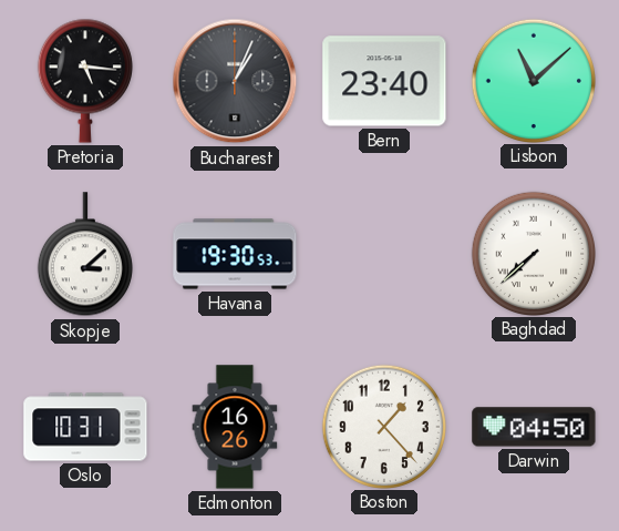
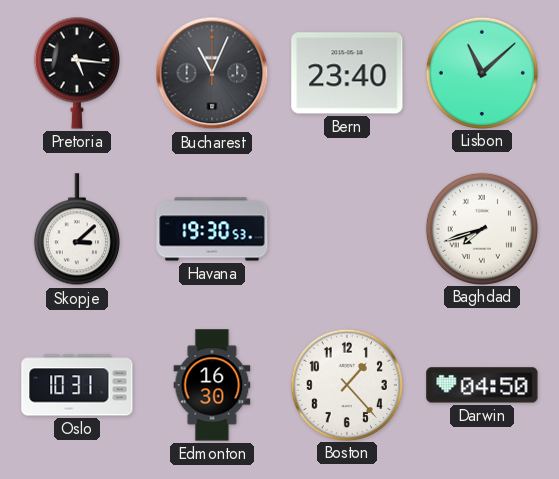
Bucharest: 1:04 -> 11:04 (212, 73)
Baghdad: 7:38 -> 7:42 (481, 228)
Edmonton: 16:26 -> 16:30 (212, 385)
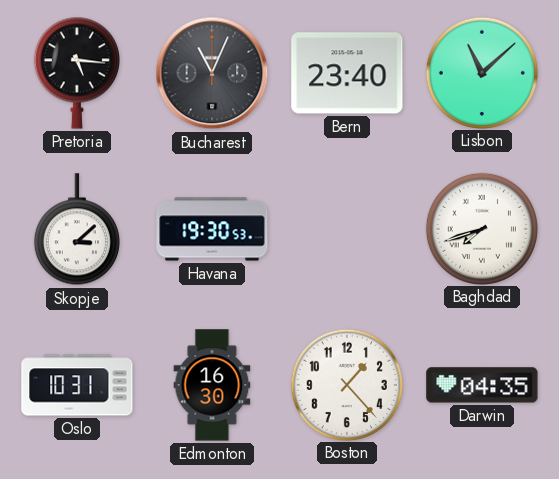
Darwin: 04:50 -> 04:35 (482, 385)
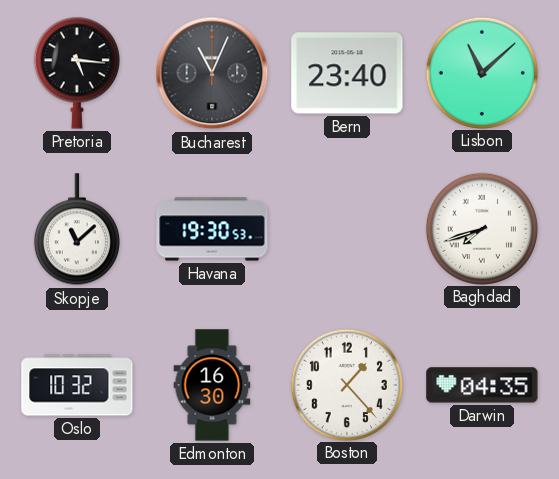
Skopje: 3:08 -> 11:08 (77, 230)
Oslo: 10:31 -> 10:32 (77, 385)
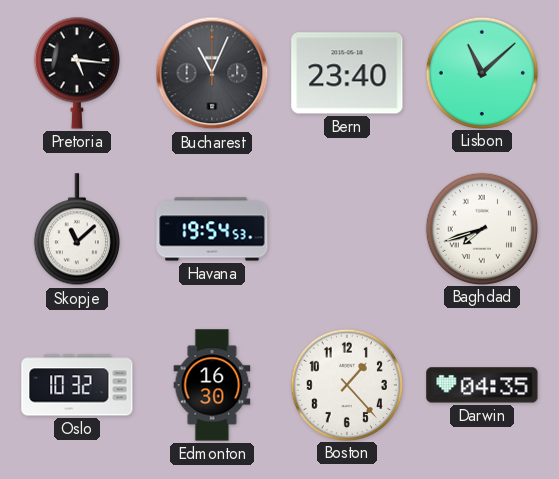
Havana: 19:30 -> 19:54 (212, 229)
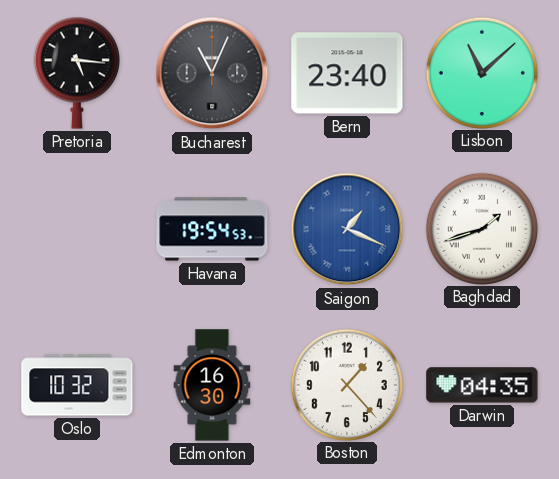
Skopje: 11:08 -> none (77, 230)
Saigon: none -> 1:19 (347, 229)
Baghdad: 7:42 -> 1:42 (481, 228)
